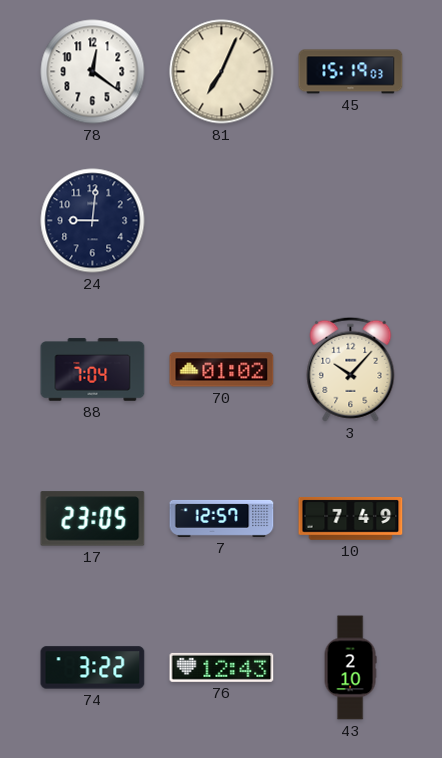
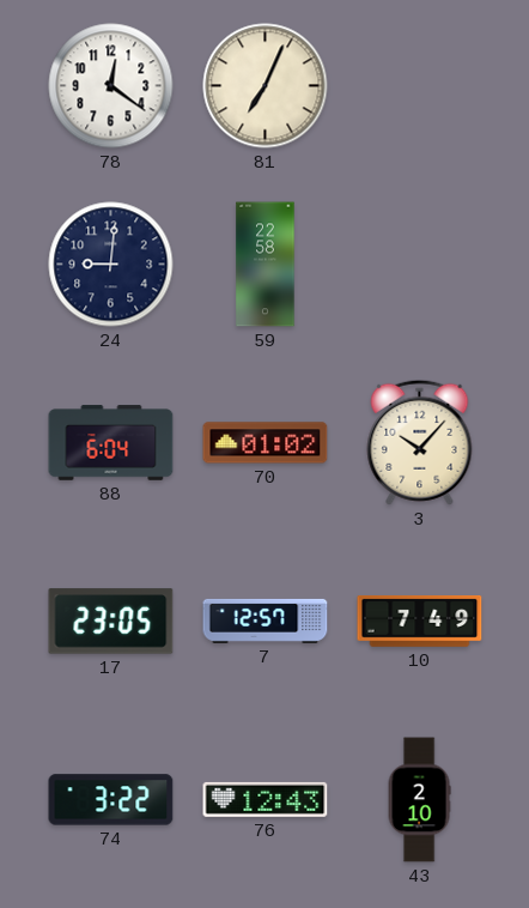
45: 15:19 -> none (351, 72)
59: none -> 22:58 (266, 265)
88: 7:04 -> 6:04 (111, 443)
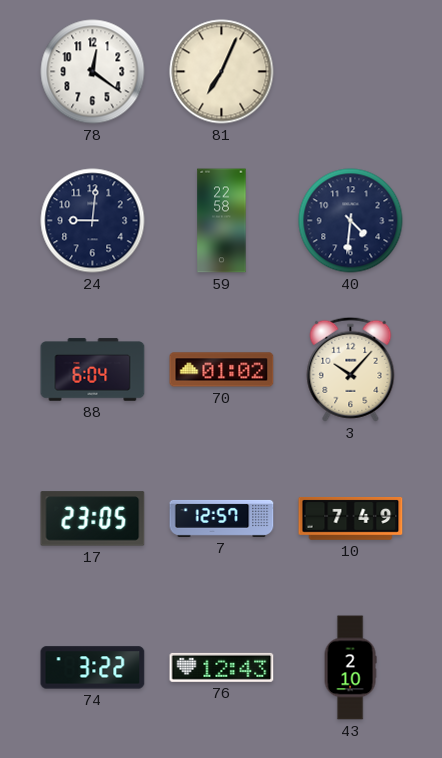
40: none -> 4:31 (351, 221)
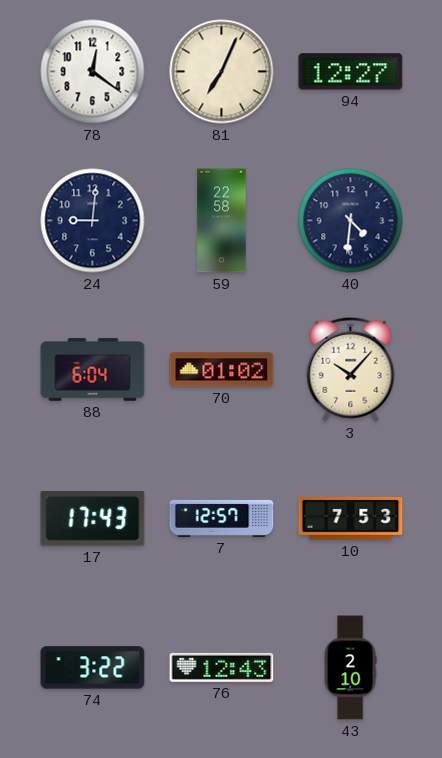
94: none -> 12:27 (351, 72)
17: 23:05 -> 17:43 (93, 519)
10: 7:49 -> 7:53 (351, 519)
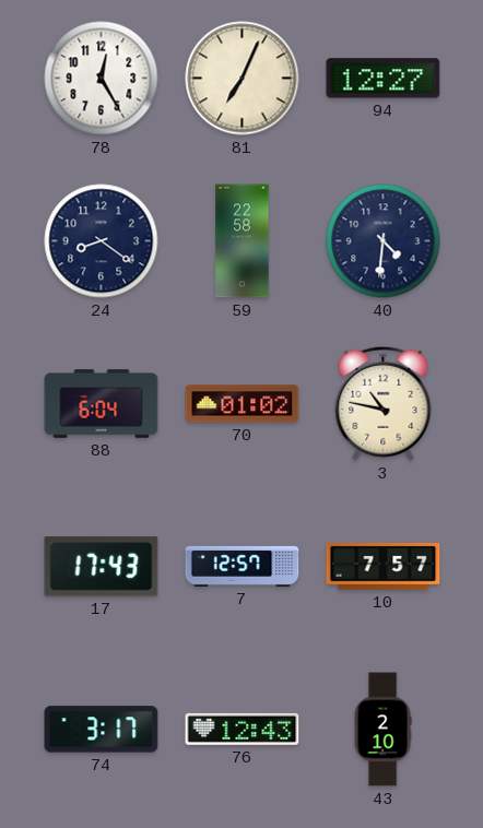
78: 12:21 -> 12:25 (102, 79)
24: 9:01 -> 8:21 (102, 241)
3: 10:07 -> 10:47 (384, 403)
10: 7:53 -> 7:57 (384, 567)
74: 3:22 -> 3:17 (102, 730)
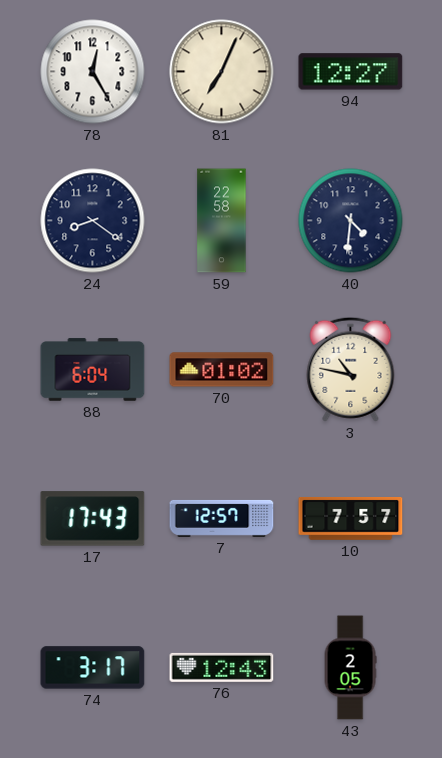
43: 2:10 -> 2:05 (350, 668)
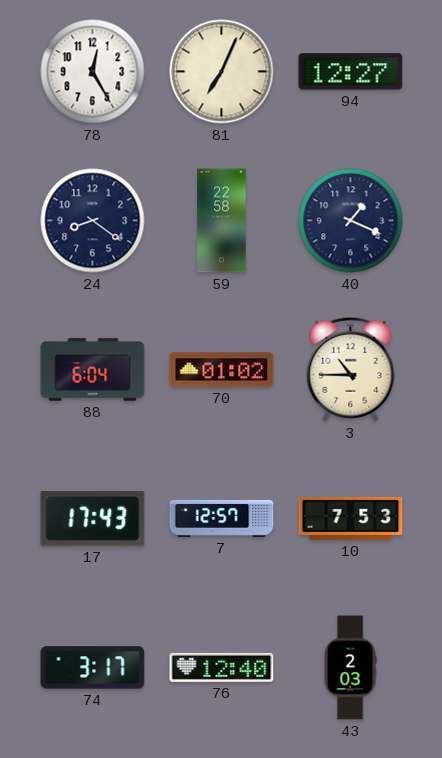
40: 4:31 -> 1:19 (351, 221)
3: 10:47 -> 10:45 (351, 369)
10: 7:57 -> 7:53 (351, 519)
76: 12:43 -> 12:40 (222, 667)
43: 2:05 -> 2:03 (350, 668)
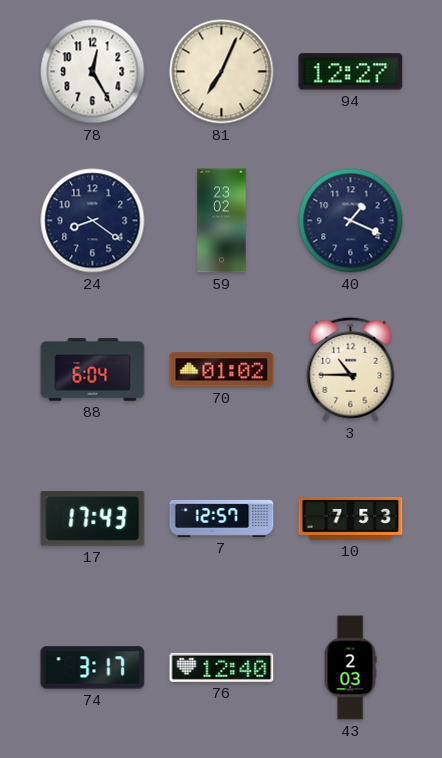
59: 22:58 -> 23:02 (222, 221)
